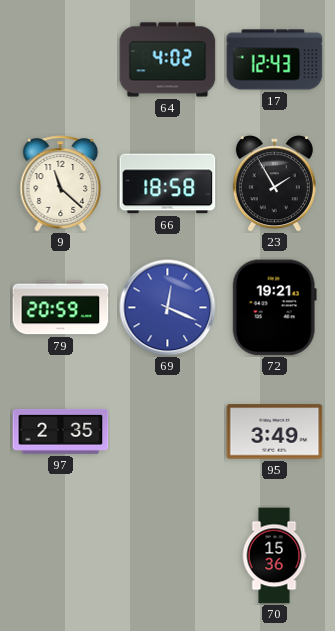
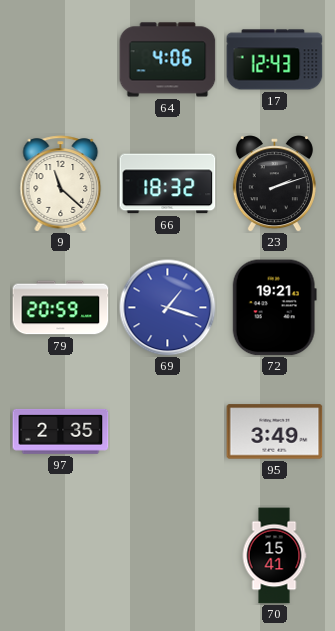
64: 4:02 -> 4:06 (168, 60)
66: 18:58 -> 18:32 (168, 184)
23: 1:55 -> 2:12 (274, 184)
69: 12:19 -> 1:18 (168, 308)
70: 15:36 -> 15:41 (274, 556)
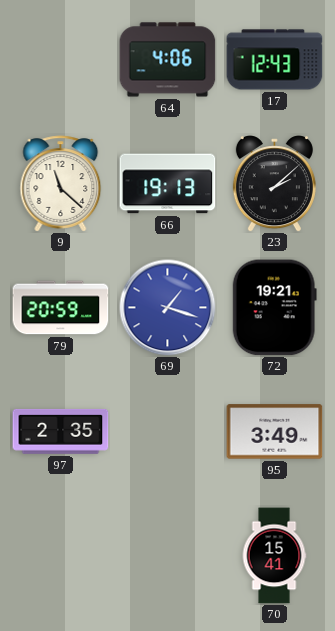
66: 18:32 -> 19:13 (168, 184)
23: 2:12 -> 2:08 (274, 184)
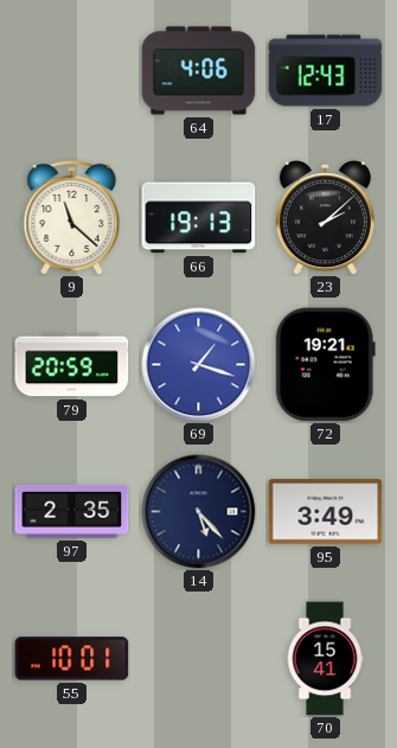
14: none -> 5:23 (199, 512)
55: none -> 10:01 (72, 659)
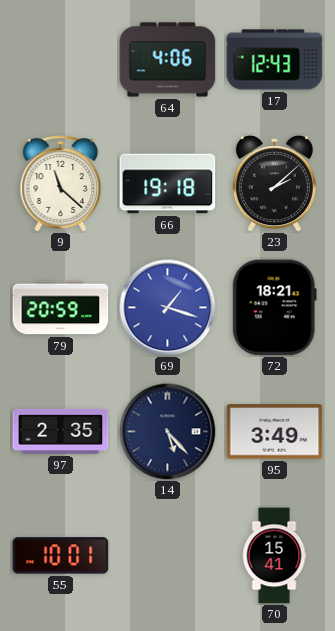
66: 19:13 -> 19:18 (168, 184)
72: 19:21 -> 18:21 (274, 308)
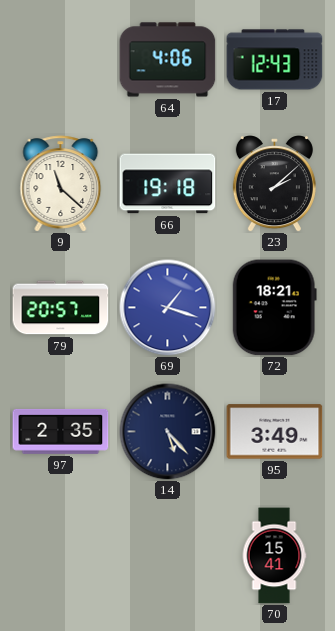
79: 20:59 -> 20:57 (61, 308)
55: 10:01 -> none (61, 556)
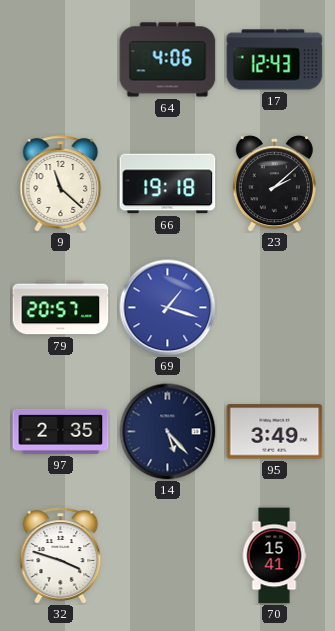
72: 18:21 -> none (274, 308)
32: none -> 3:48 (61, 556)
